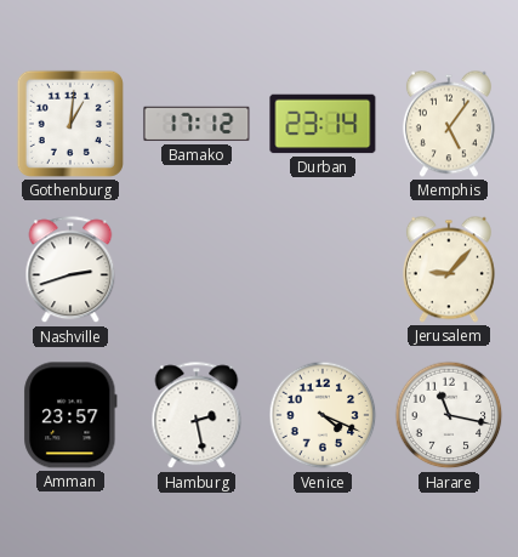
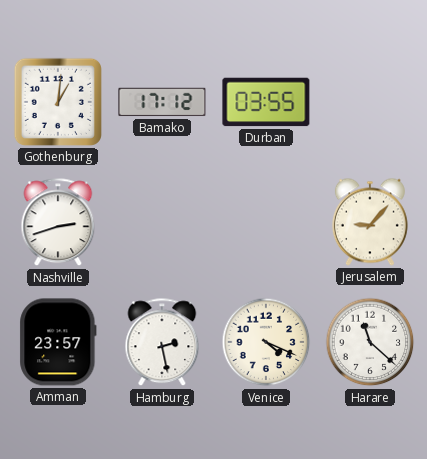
Durban: 23:14 -> 03:55 (266, 102)
Memphis: 5:06 -> none (449, 124)
Harare: 11:17 -> 11:22 (370, 342)
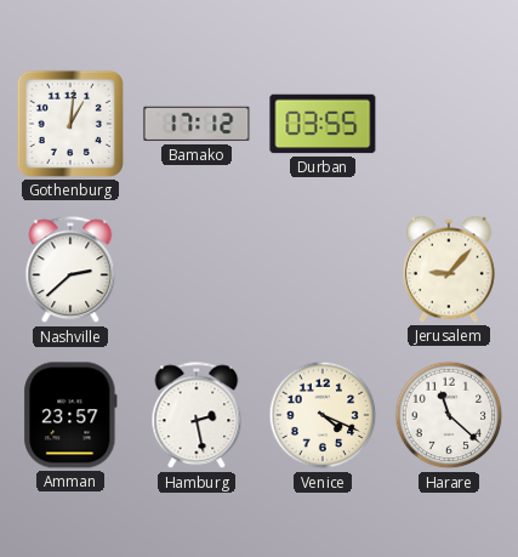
Nashville: 2:42 -> 2:38 (70, 271)
